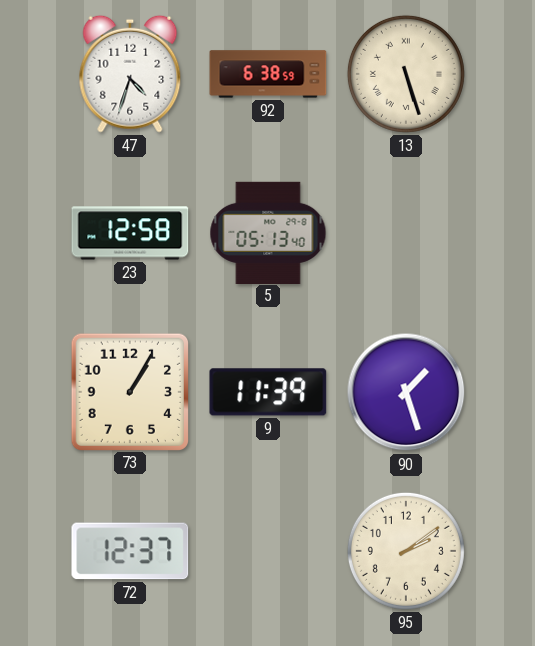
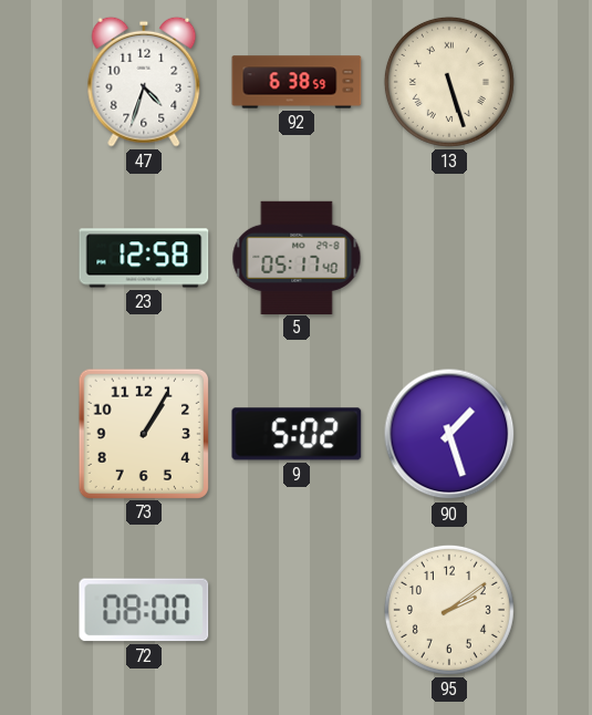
5: 05:13 -> 05:17 (297, 257)
9: 11:39 -> 5:02 (297, 434)
72: 12:37 -> 08:00 (144, 610)
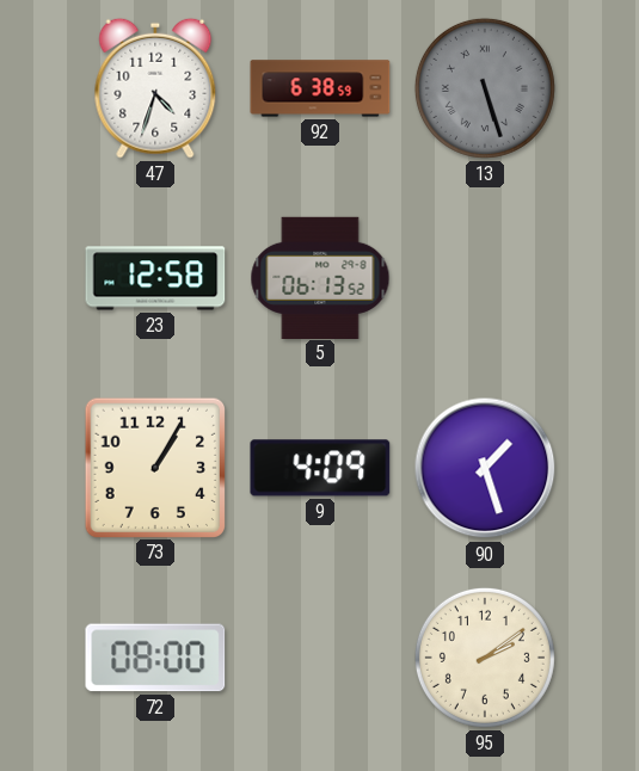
13 dial: cream -> grey (485, 88)
5: 05:17 -> 06:13 (320, 277)
9: 5:02 -> 4:09 (320, 468)
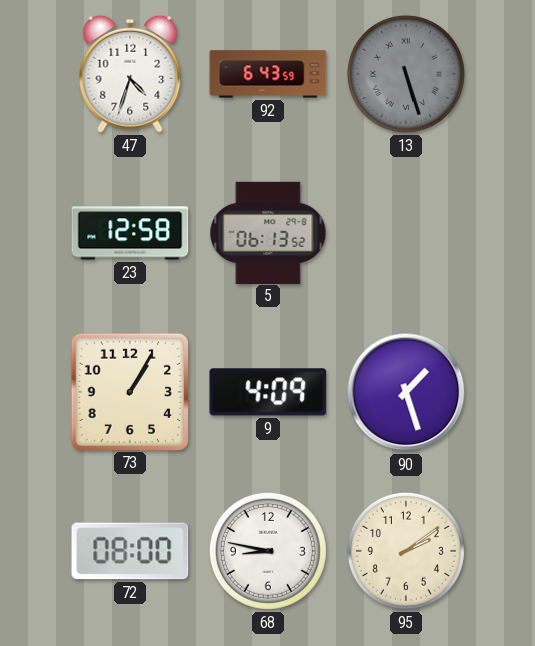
92: 6:38 -> 6:43 (268, 74)
68: none -> 8:47 (268, 551)
